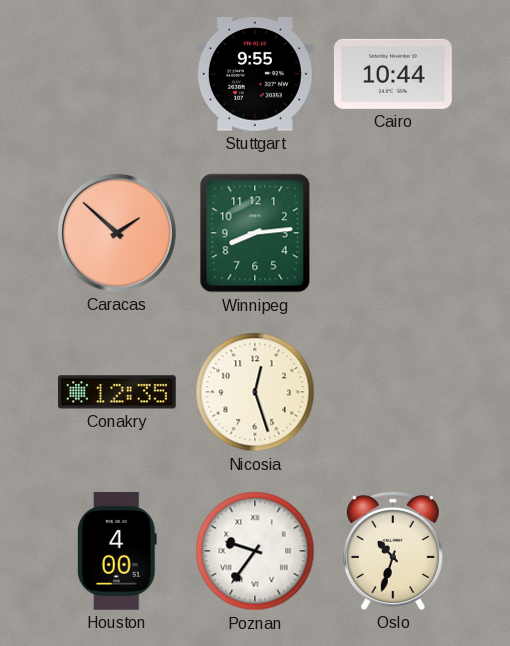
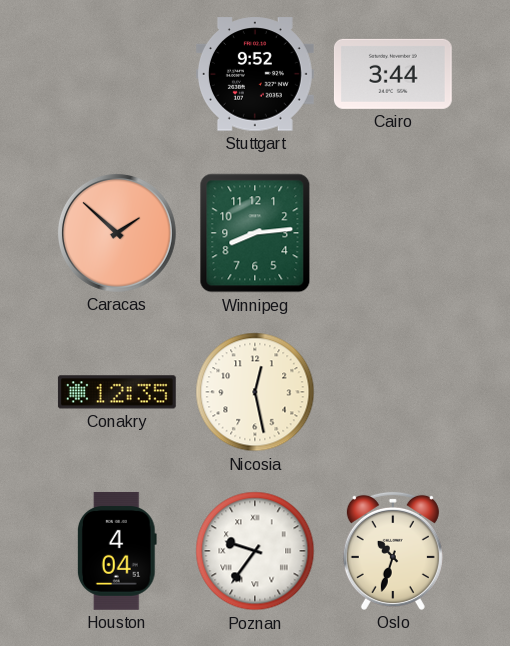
Stuttgart: 9:55 -> 9:52 (255, 74)
Cairo: 10:44 -> 3:44 (393, 74)
Nicosia: 12:27 -> 12:28 (255, 392)
Houston: 4:00 -> 4:04 (117, 551)
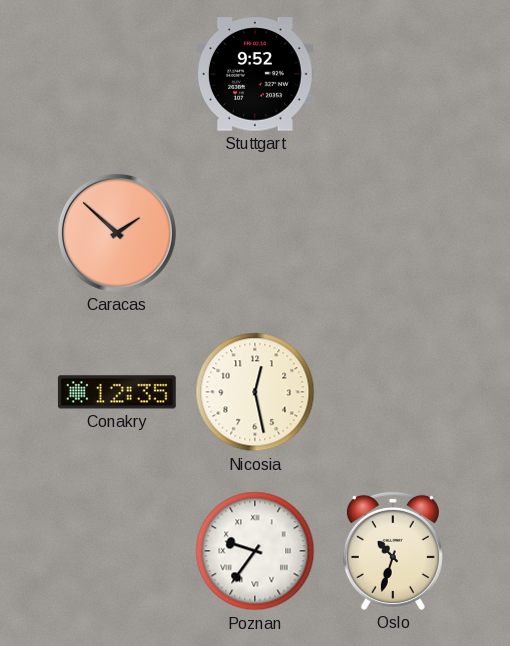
Cairo: 3:44 -> none (393, 74)
Winnipeg: 8:14 -> none (255, 233)
Houston: 4:04 -> none (117, 551)
